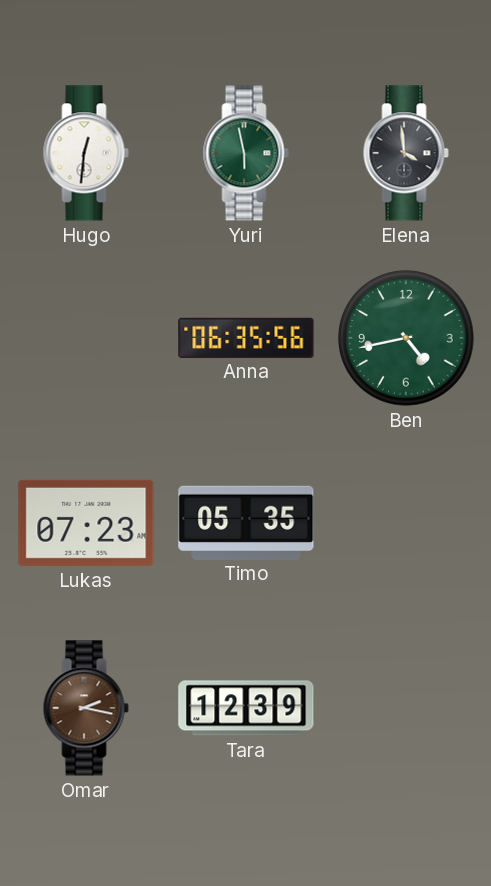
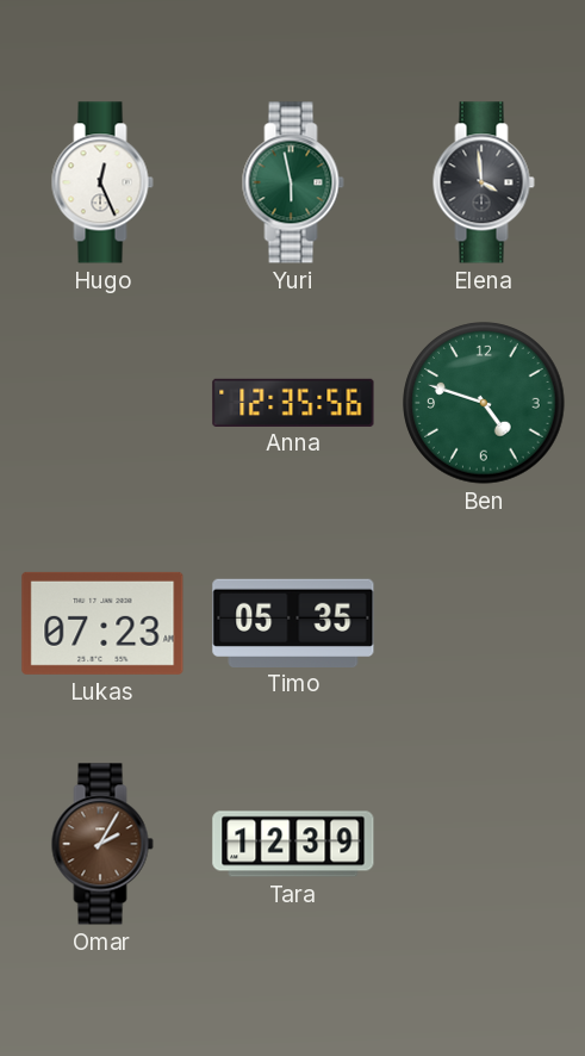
Hugo: 12:31 -> 12:26 (102, 182)
Anna: 06:35 -> 12:35 (293, 402)
Ben: 4:43 -> 4:48 (484, 403)
Omar: 2:17 -> 2:05 (102, 844)
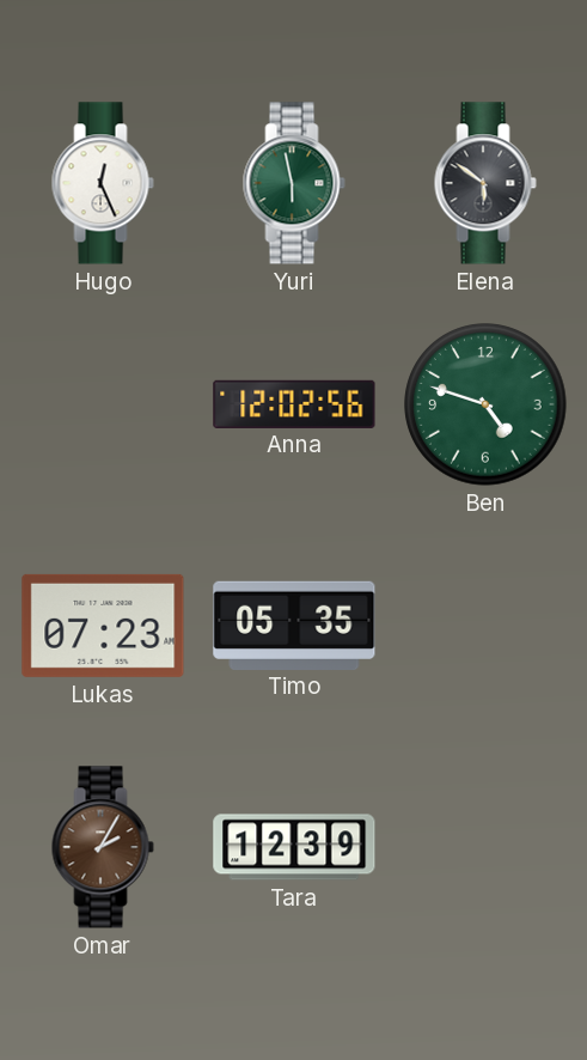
Elena: 3:59 -> 5:51 (485, 183)
Anna: 12:35 -> 12:02 (294, 403)
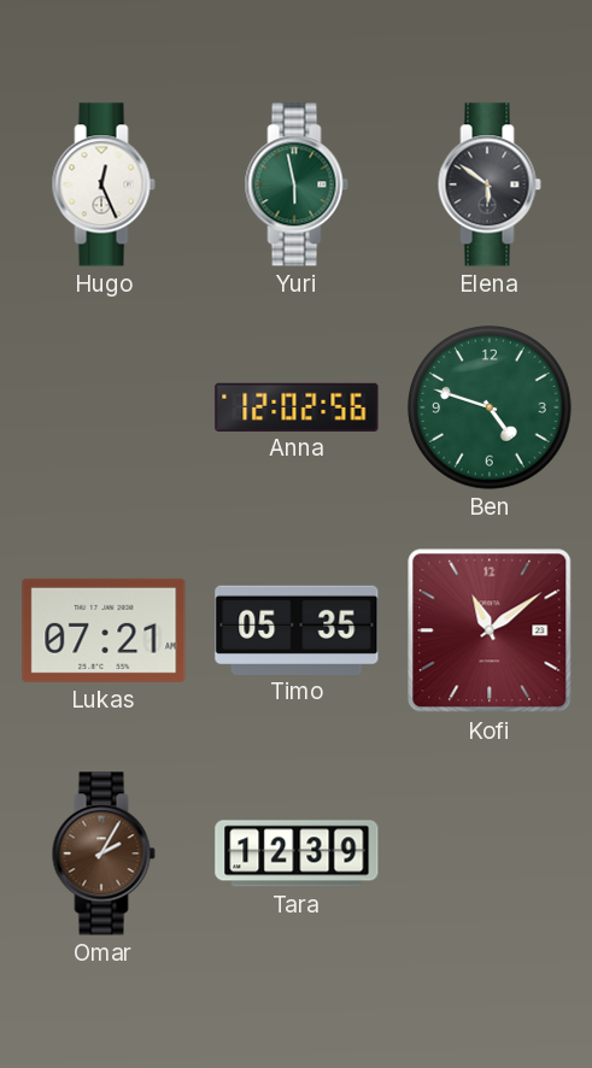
Lukas: 07:23 -> 07:21 (104, 630)
Kofi: none -> 11:09 (490, 630)
